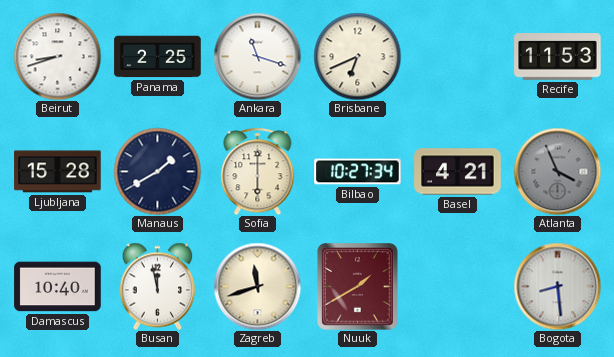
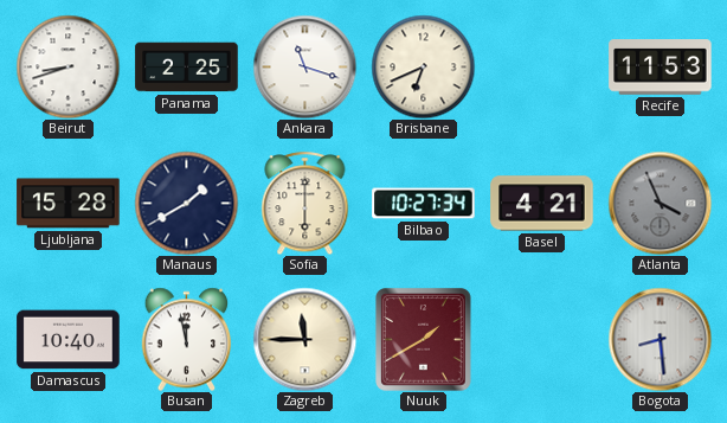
Zagreb: 11:42 -> 11:45 (304, 339)
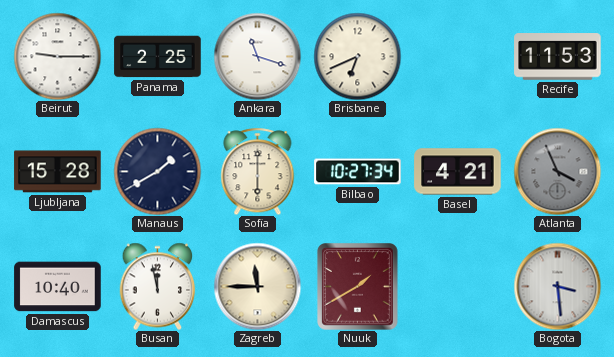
Beirut: 8:42 -> 9:15 (57, 56)
Bogota: 8:29 -> 3:29 (557, 286)
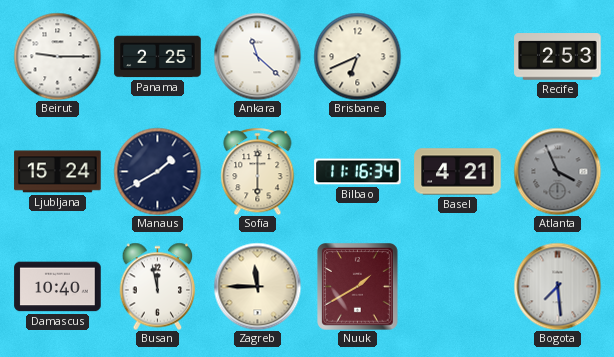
Ankara: 11:18 -> 11:22 (257, 56)
Recife: 11:53 -> 2:53 (558, 57)
Ljubljana: 15:28 -> 15:24 (58, 172)
Bilbao: 10:27 -> 11:16 (358, 172)
Bogota: 3:29 -> 7:29 (557, 286)
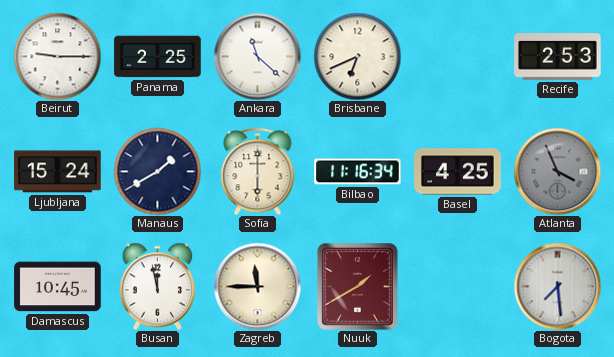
Basel: 4:21 -> 4:25 (458, 172)
Damascus: 10:40 -> 10:45 (58, 287)
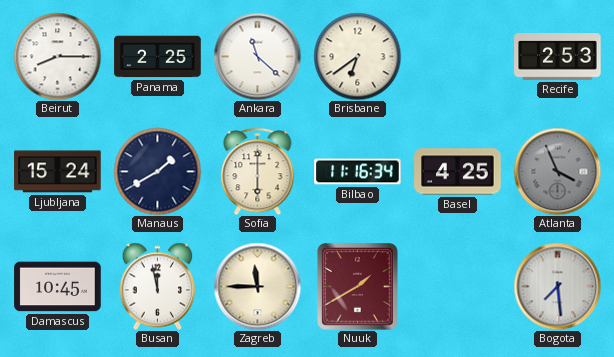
Beirut: 9:15 -> 8:15 (57, 56)
Brisbane: 6:41 -> 6:39 (357, 56)
